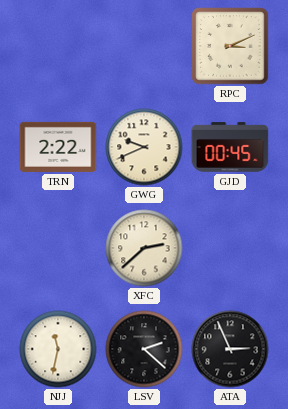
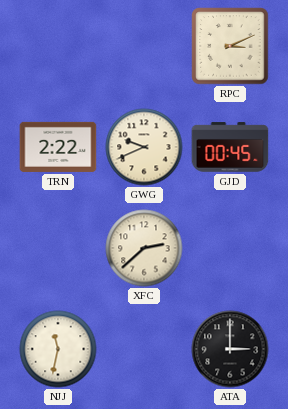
LSV: 2:22 -> none (144, 349)
ATA: 2:56 -> 3:00 (230, 349)
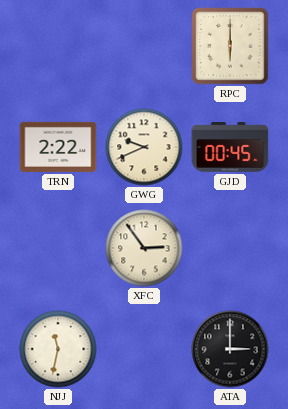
RPC: 3:11 -> 6:00 (230, 46)
XFC: 2:38 -> 2:54 (144, 248)
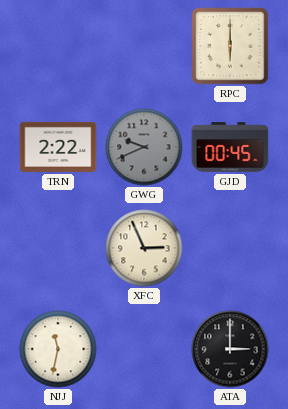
GWG dial: cream -> grey (144, 147)
XFC: 2:54 -> 2:56 (144, 248)
